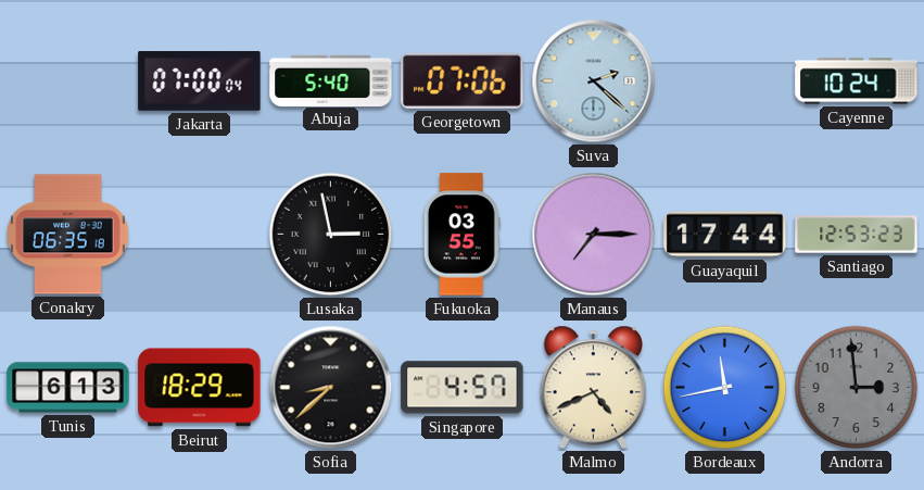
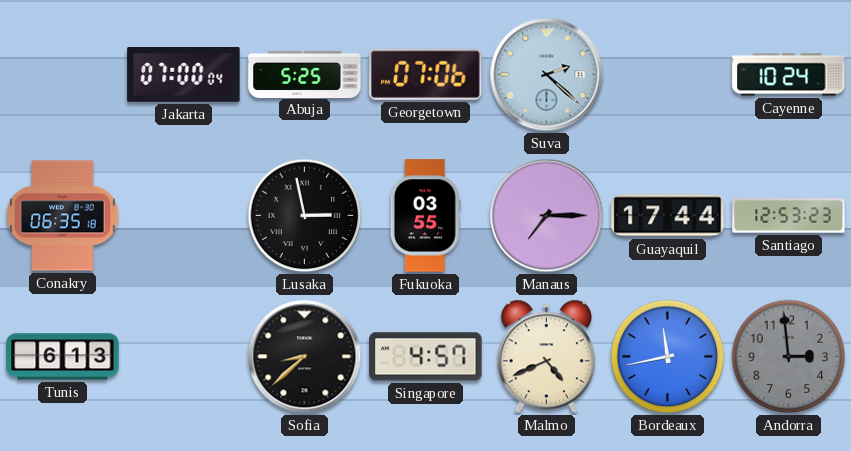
Abuja: 5:40 -> 5:25 (305, 74)
Beirut: 18:29 -> none (200, 388)
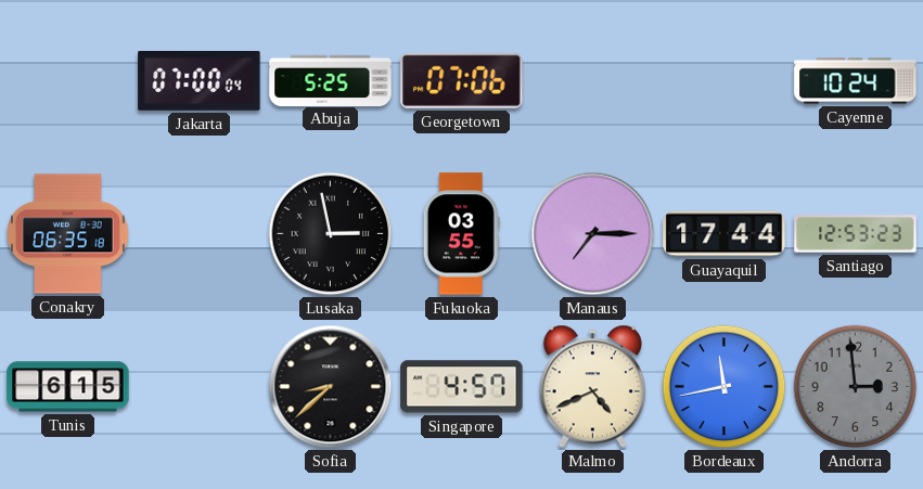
Suva: 2:22 -> none (547, 75)
Tunis: 6:13 -> 6:15 (68, 387)
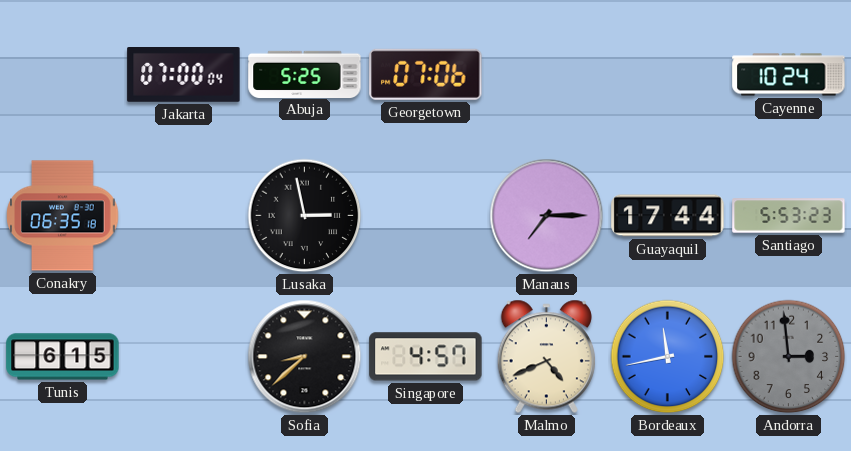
Fukuoka: 03:55 -> none (461, 234)
Santiago: 12:53 -> 5:53 (789, 216)
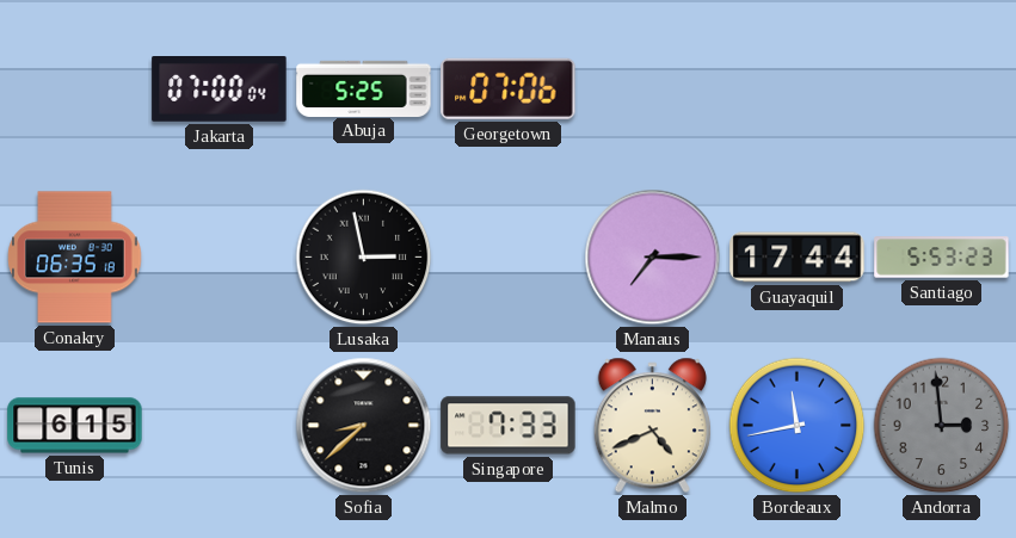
Cayenne: 10:24 -> none (789, 75)
Singapore: 4:57 -> 7:33 (509, 426)
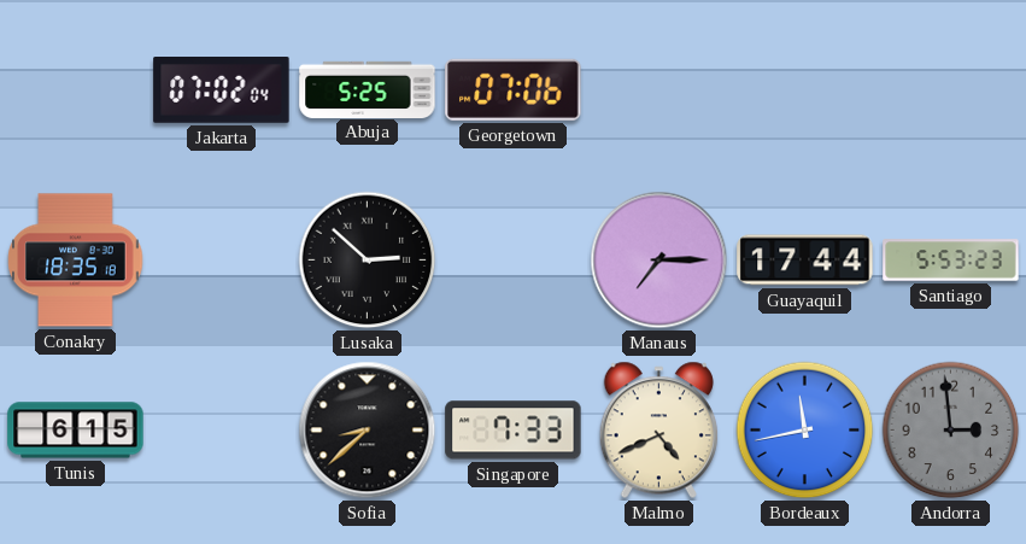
Jakarta: 07:00 -> 07:02 (222, 90)
Conakry: 06:35 -> 18:35 (76, 261)
Lusaka: 2:58 -> 2:52 (368, 261)
